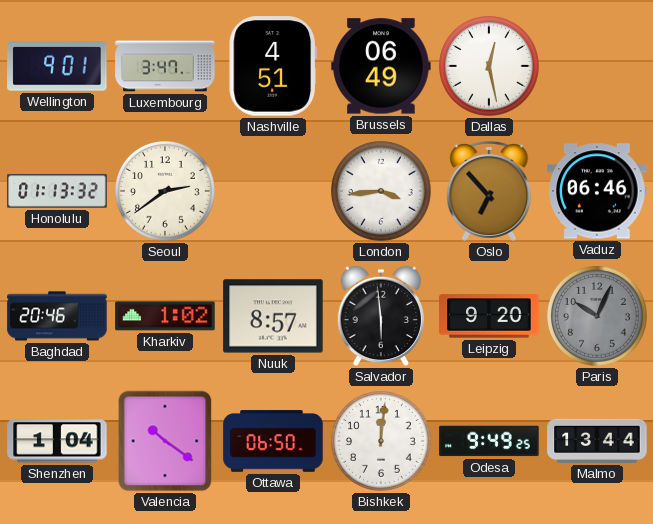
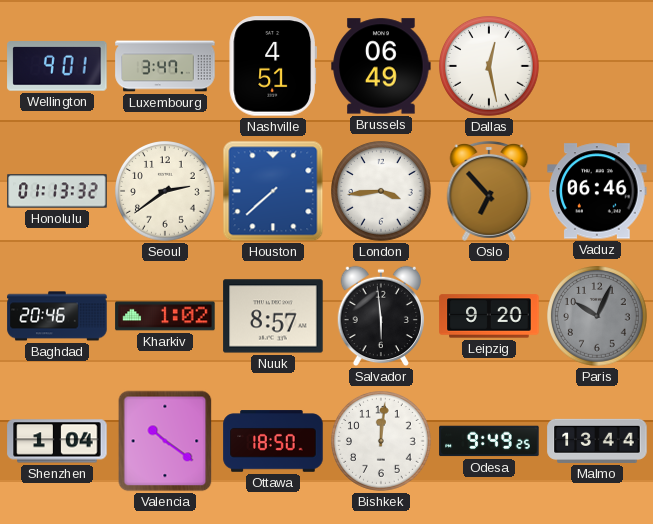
Houston: none -> 7:38 (273, 191)
Ottawa: 06:50 -> 18:50 (273, 441)
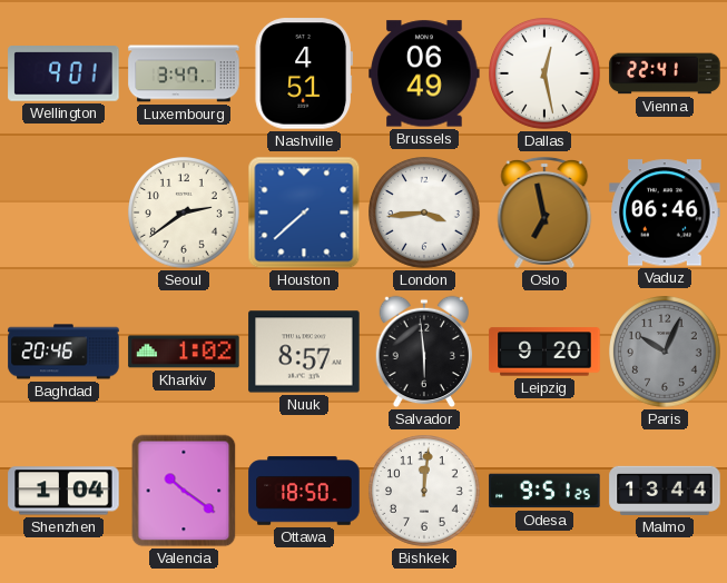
Vienna: none -> 22:41 (665, 73)
Honolulu: 01:13 -> none (57, 191)
Oslo: 6:53 -> 6:58 (544, 213)
Odesa: 9:49 -> 9:51 (544, 491)
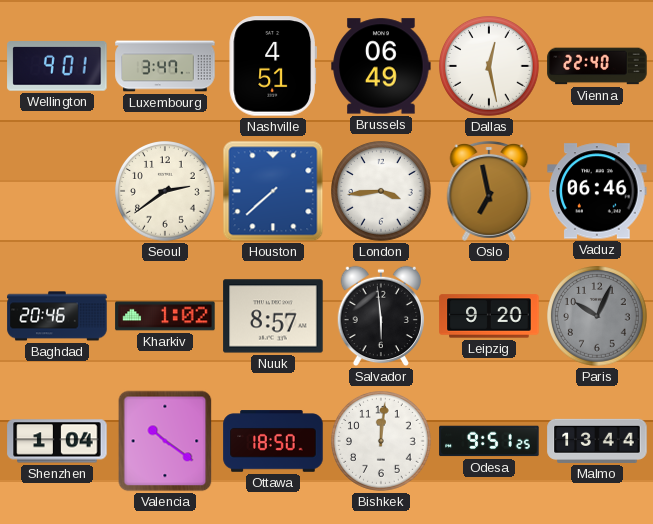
Vienna: 22:41 -> 22:40 (597, 66)
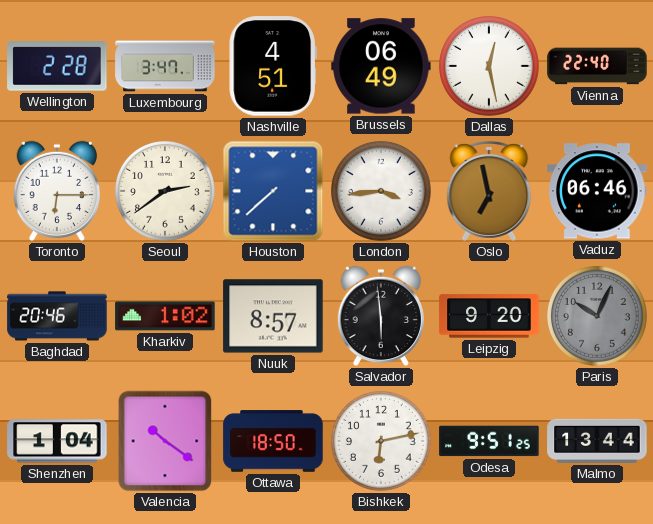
Wellington: 9:01 -> 2:28 (57, 66)
Toronto: none -> 6:15 (56, 191)
Bishkek: 12:01 -> 6:13 (382, 442)
